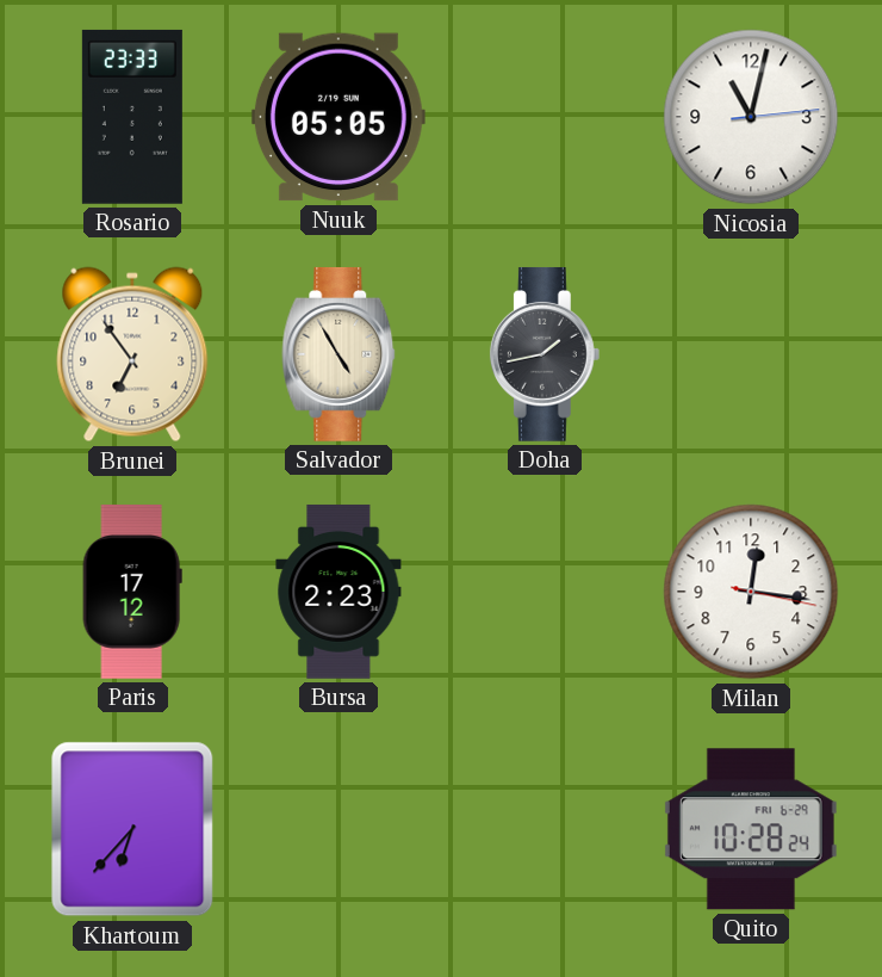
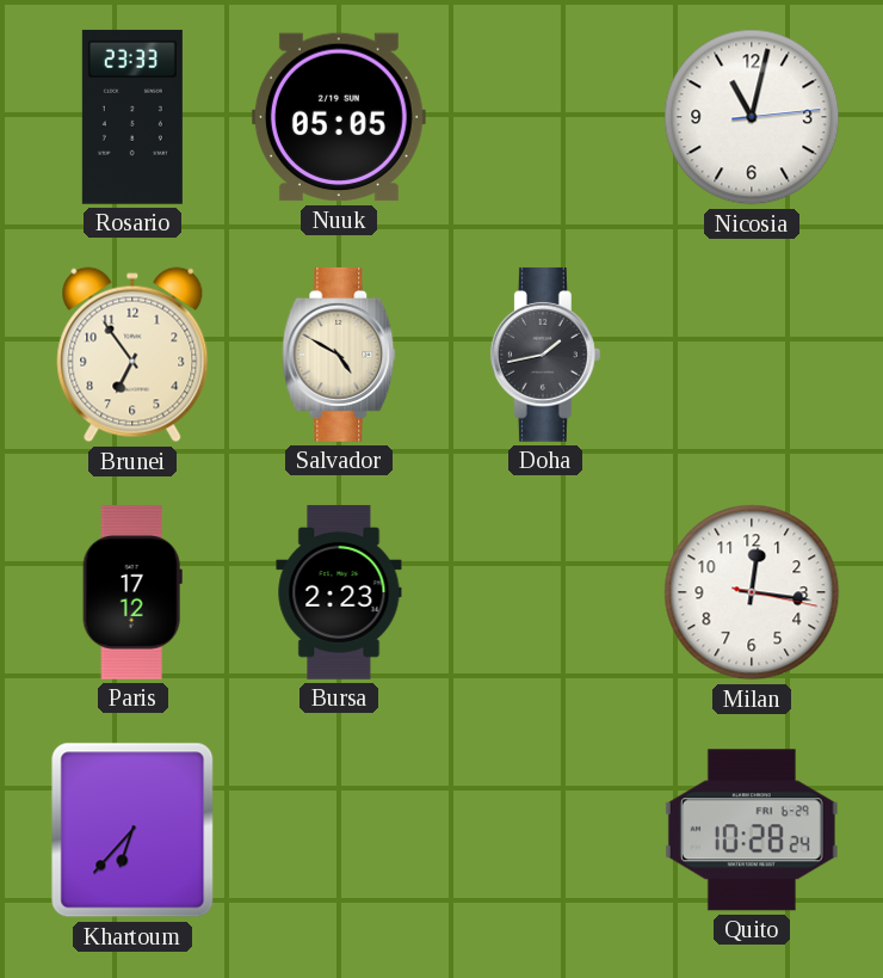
Salvador: 4:55 -> 4:50 (339, 355)
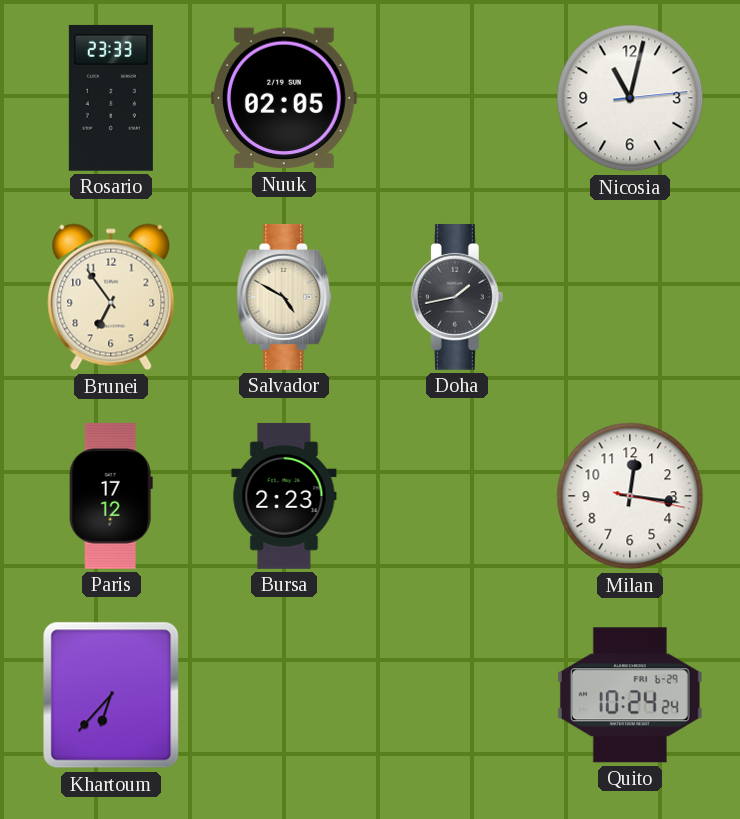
Nuuk: 05:05 -> 02:05 (284, 98)
Quito: 10:28 -> 10:24 (630, 695)
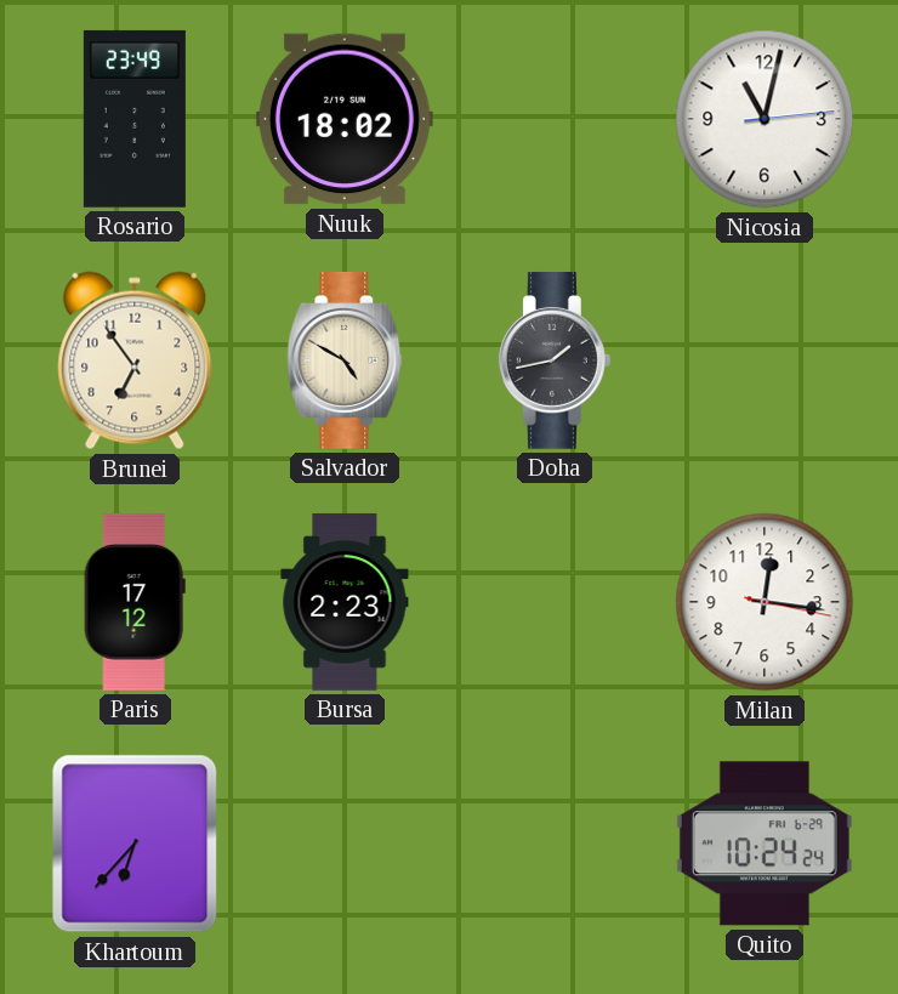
Rosario: 23:33 -> 23:49 (135, 119)
Nuuk: 02:05 -> 18:02 (345, 119)
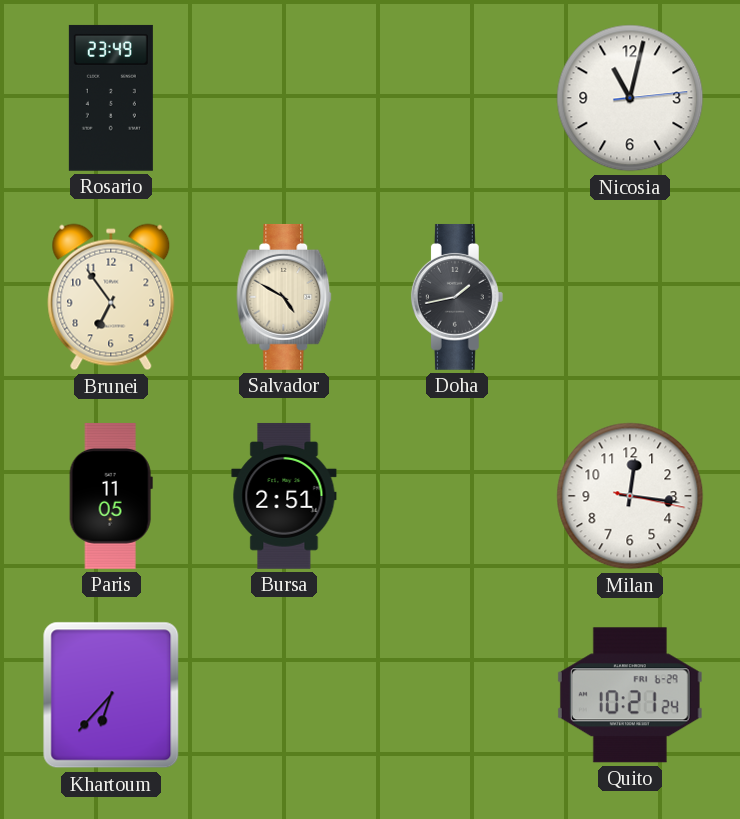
Nuuk: 18:02 -> none (345, 119)
Paris: 17:12 -> 11:05 (111, 496)
Bursa: 2:23 -> 2:51 (284, 496)
Quito: 10:24 -> 10:21 (630, 695)
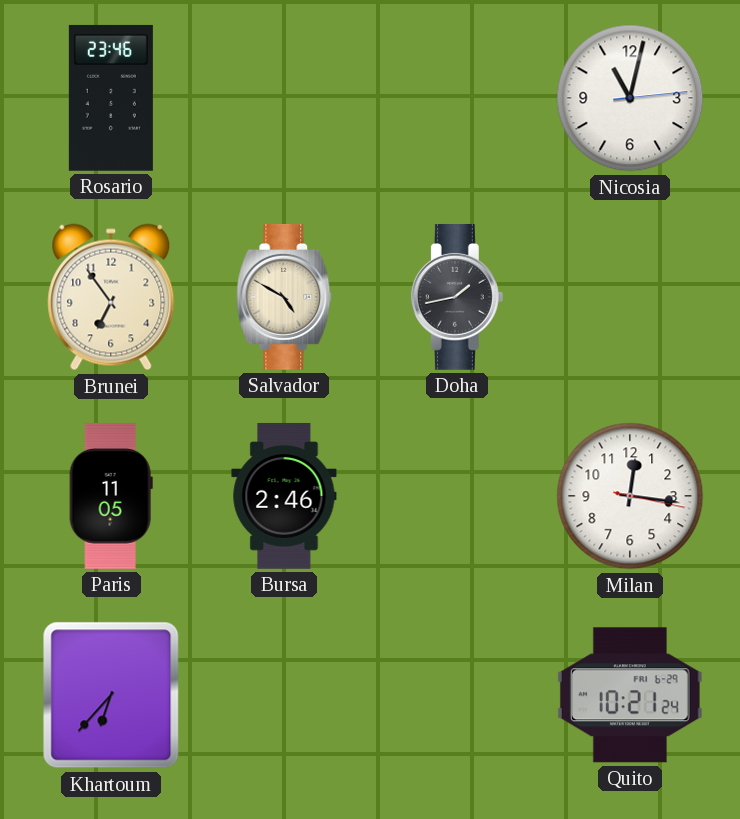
Rosario: 23:49 -> 23:46 (111, 98)
Bursa: 2:51 -> 2:46 (284, 496)
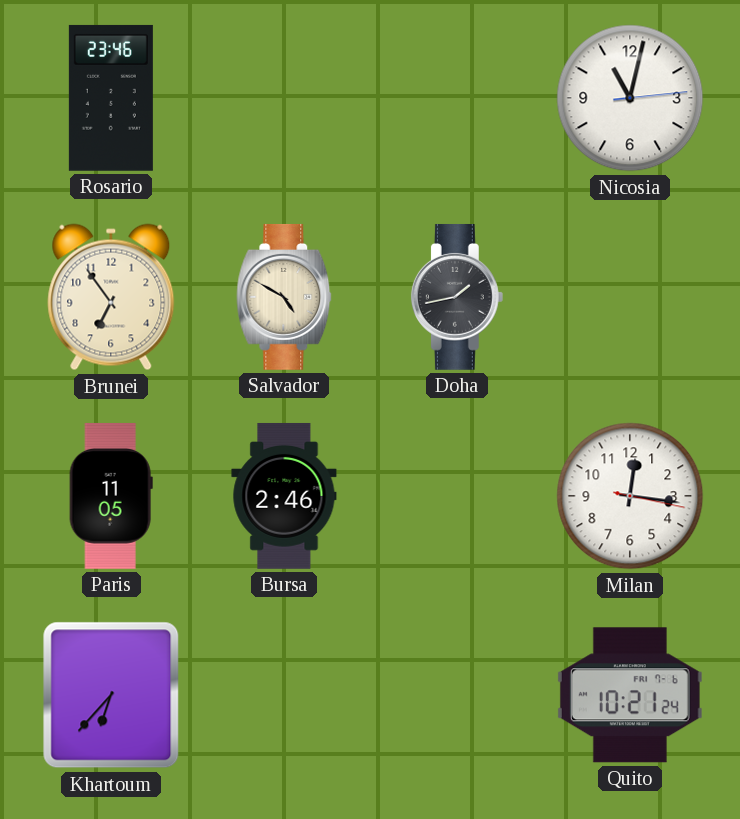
Quito date: FRI 6-29 -> FRI 7-6 (630, 695)
